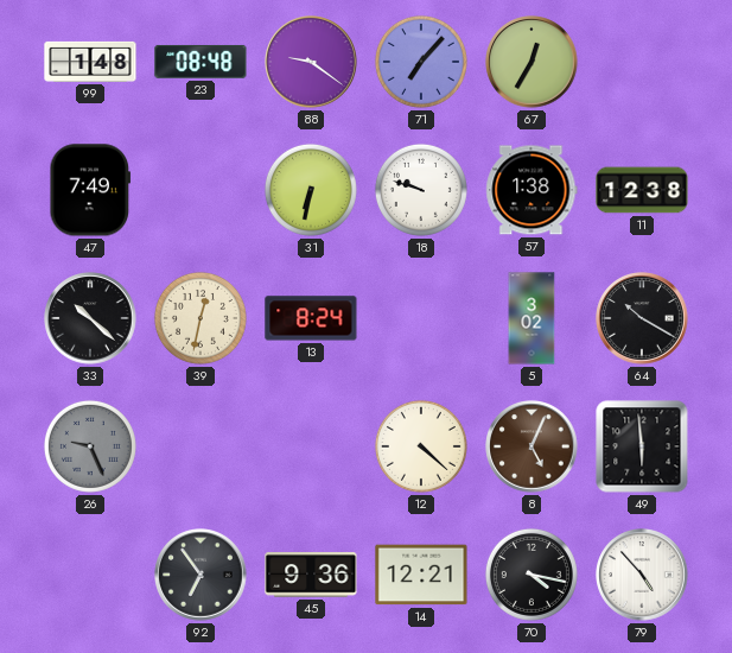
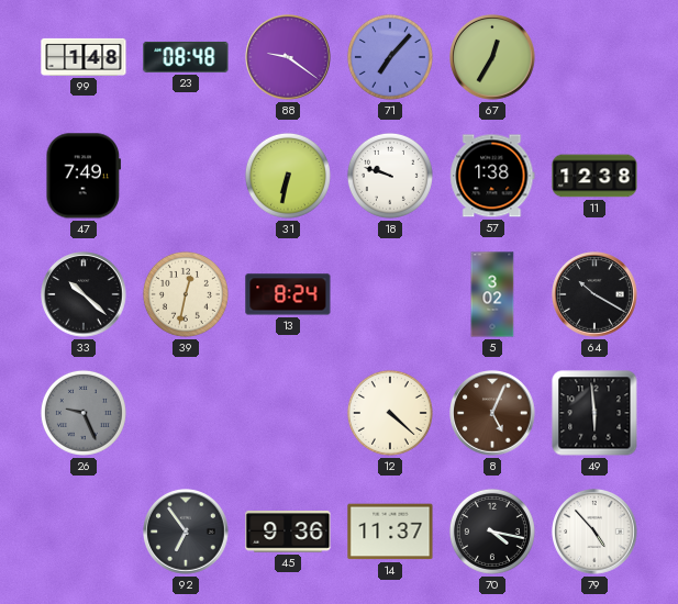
14: 12:21 -> 11:37 (390, 532)
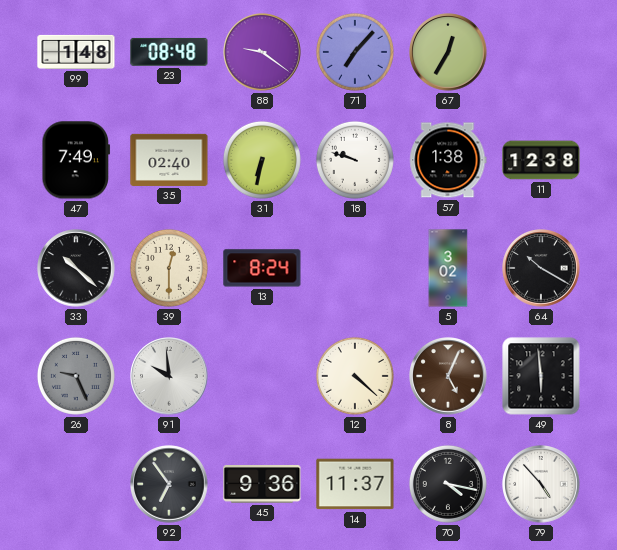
35: none -> 02:40 (169, 160)
39: 12:32 -> 12:30 (169, 268)
91: none -> 9:59 (169, 376)
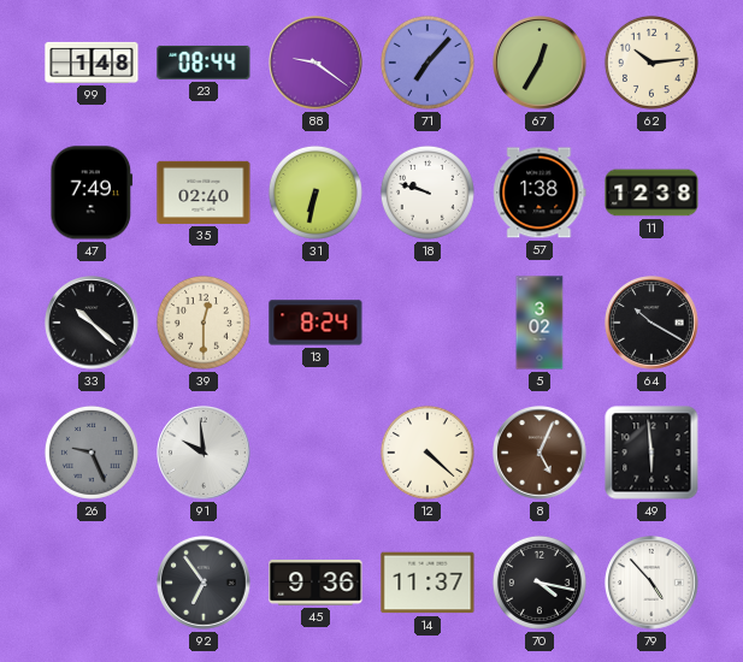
23: 08:48 -> 08:44 (204, 63)
62: none -> 10:14 (651, 63)
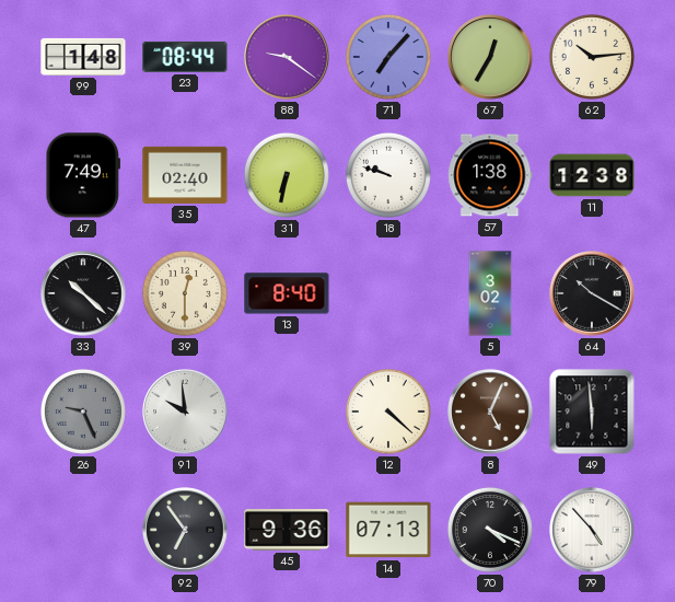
13: 8:24 -> 8:40 (287, 293)
14: 11:37 -> 07:13 (388, 530)
70: 4:17 -> 4:19 (490, 530)
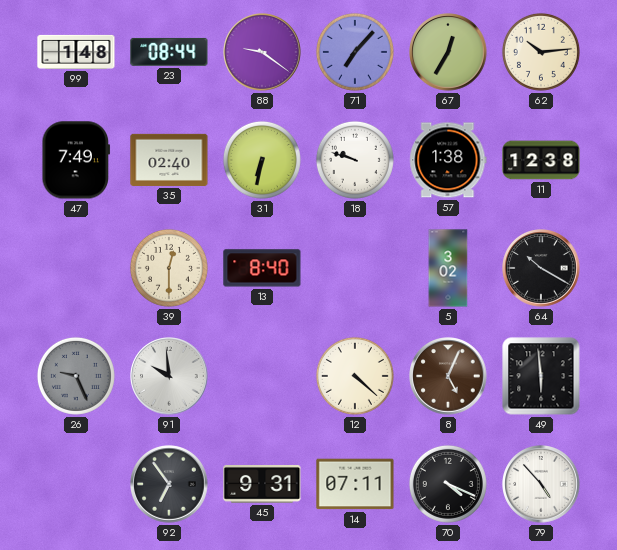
33: 10:22 -> none (83, 293)
45: 9:36 -> 9:31 (262, 484)
14: 07:13 -> 07:11 (355, 484)
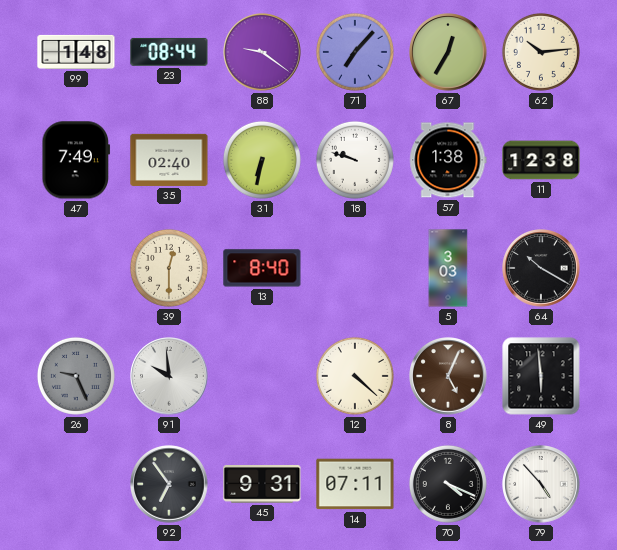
5: 3:02 -> 3:03 (448, 268)
